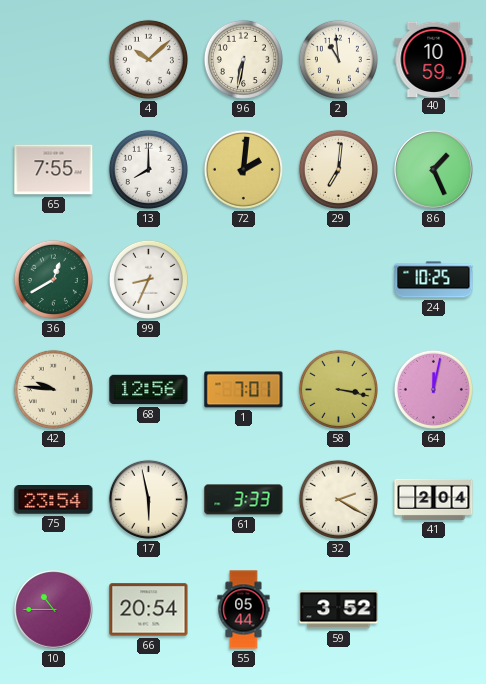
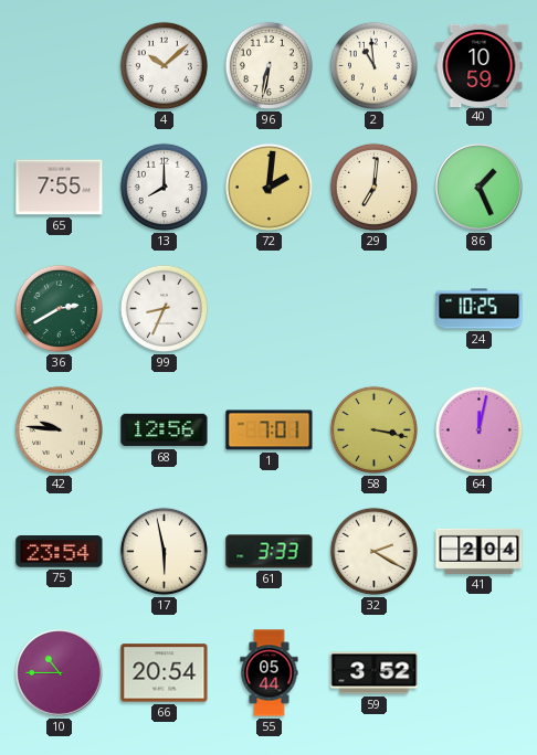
36: 12:40 -> 2:40 (59, 308)
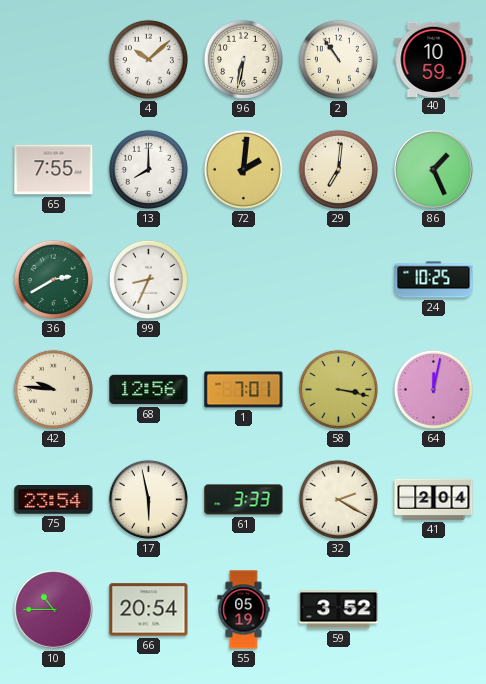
2: 10:59 -> 10:54 (338, 59)
55: 05:44 -> 05:19 (244, 610)
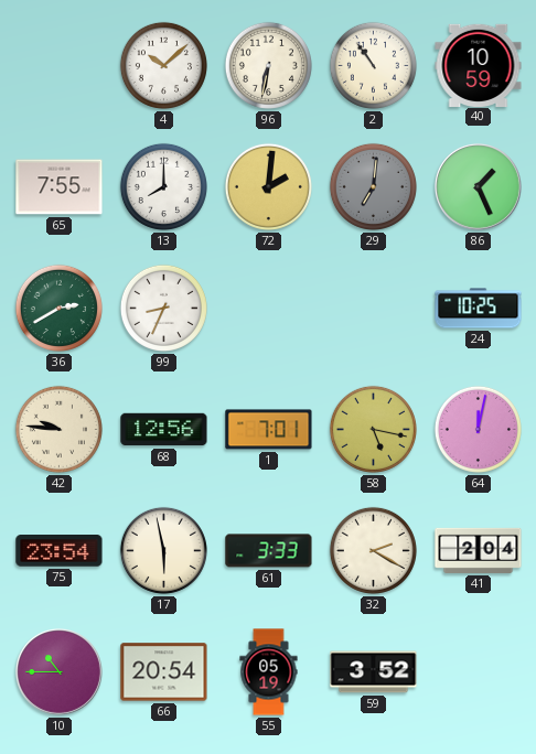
29 dial: cream -> grey (373, 186)
58: 3:17 -> 5:17 (373, 429)
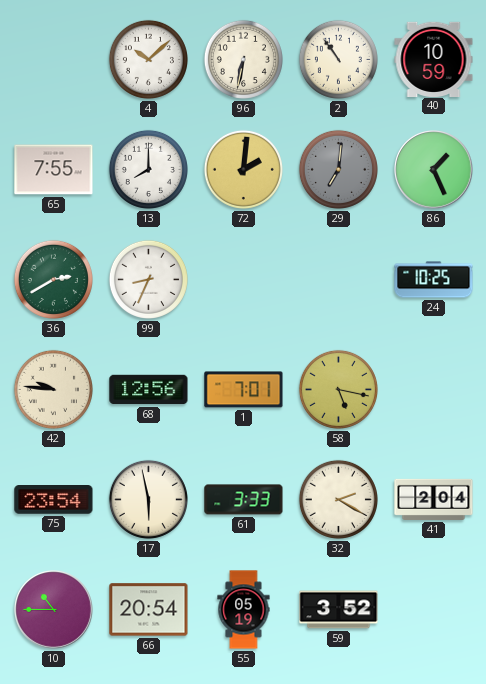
64: 12:02 -> none (478, 429)
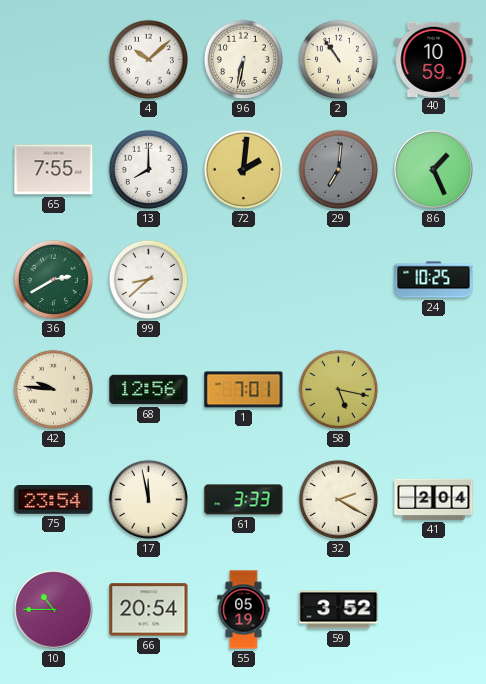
99: 8:34 -> 8:38 (148, 279)
17: 5:58 -> 11:58 (148, 499)
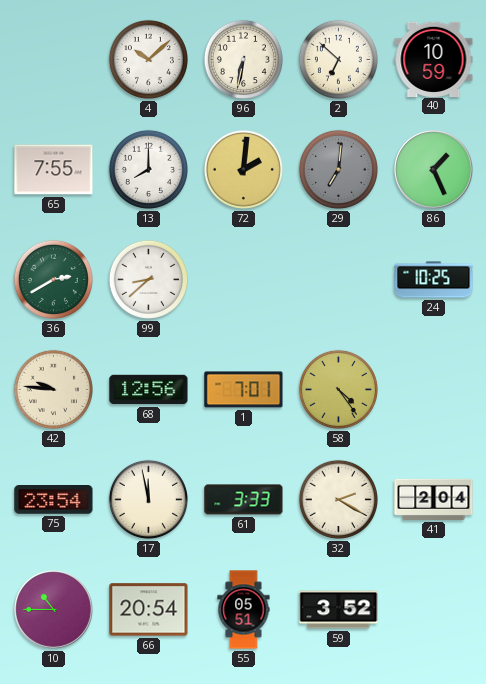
2: 10:54 -> 6:52 (338, 59)
58: 5:17 -> 4:24 (338, 389)
55: 05:19 -> 05:51 (244, 610)
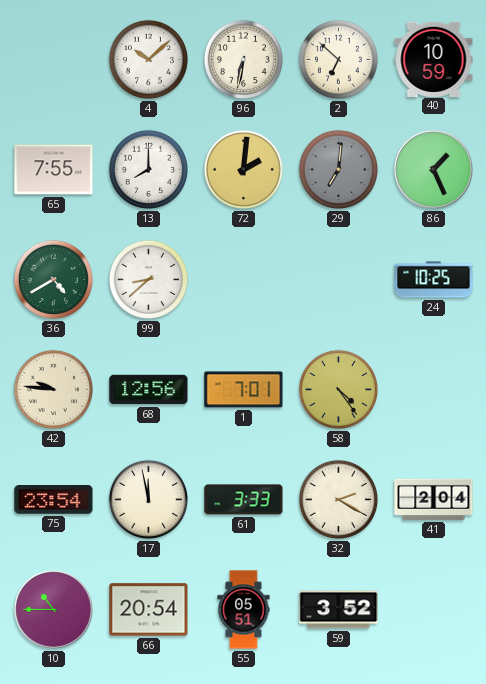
36: 2:40 -> 4:40 (53, 279)
